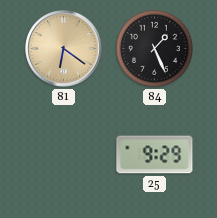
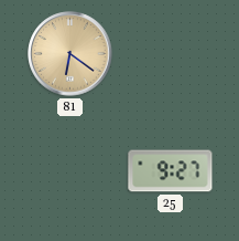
84: 1:26 -> none (154, 48)
25: 9:29 -> 9:27 (171, 171)
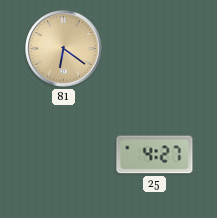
25: 9:27 -> 4:27 (155, 155)
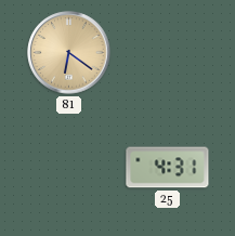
25: 4:27 -> 4:31 (168, 168)
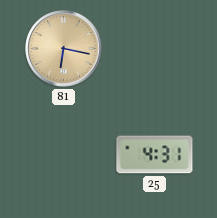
81: 6:21 -> 6:17 (64, 49)
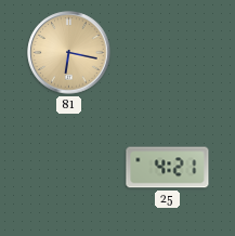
25: 4:31 -> 4:21 (168, 168)
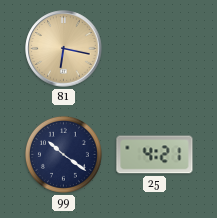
99: none -> 10:21 (63, 154)
